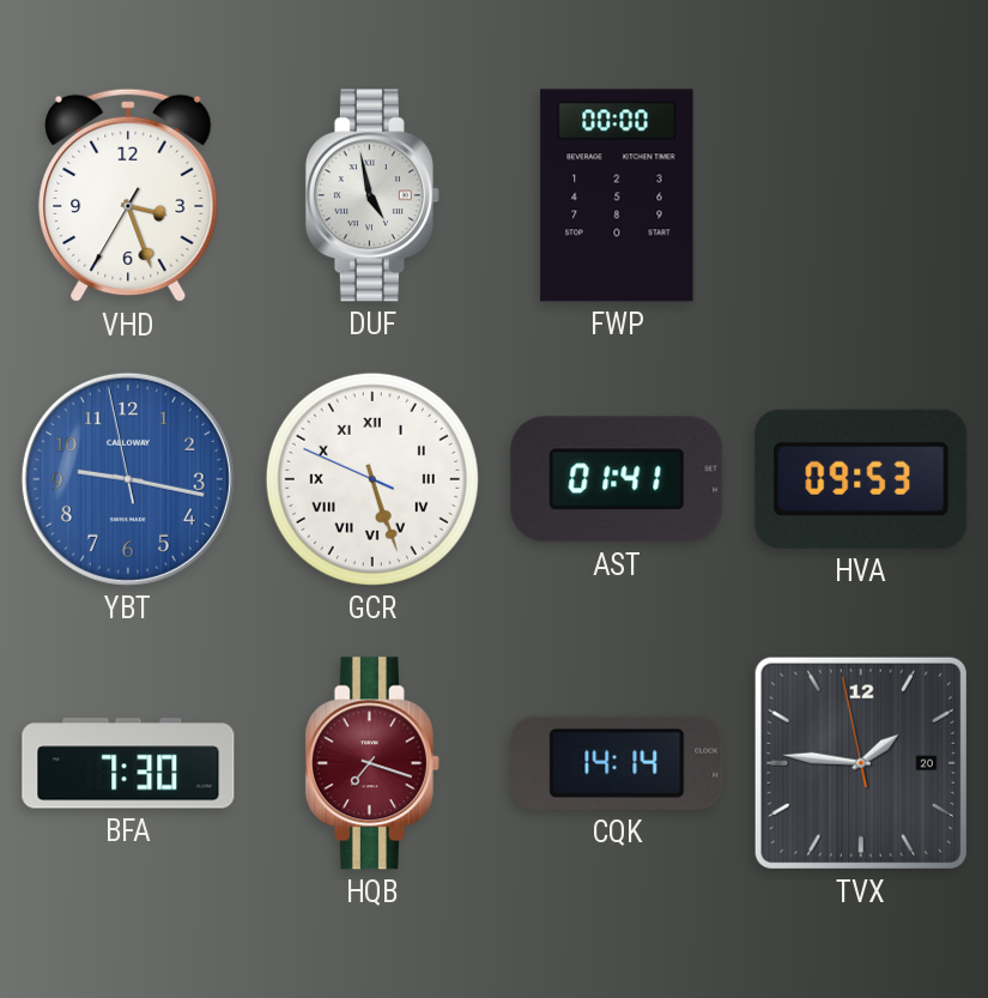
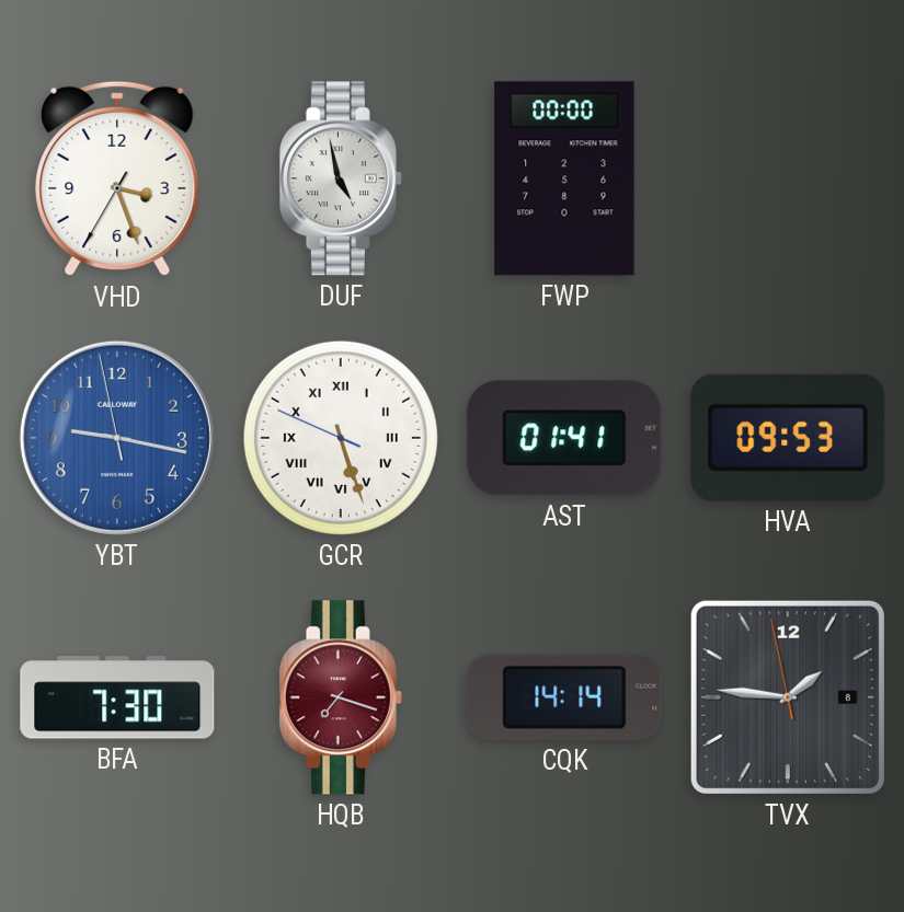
TVX date: 20 -> 8 (788, 697)
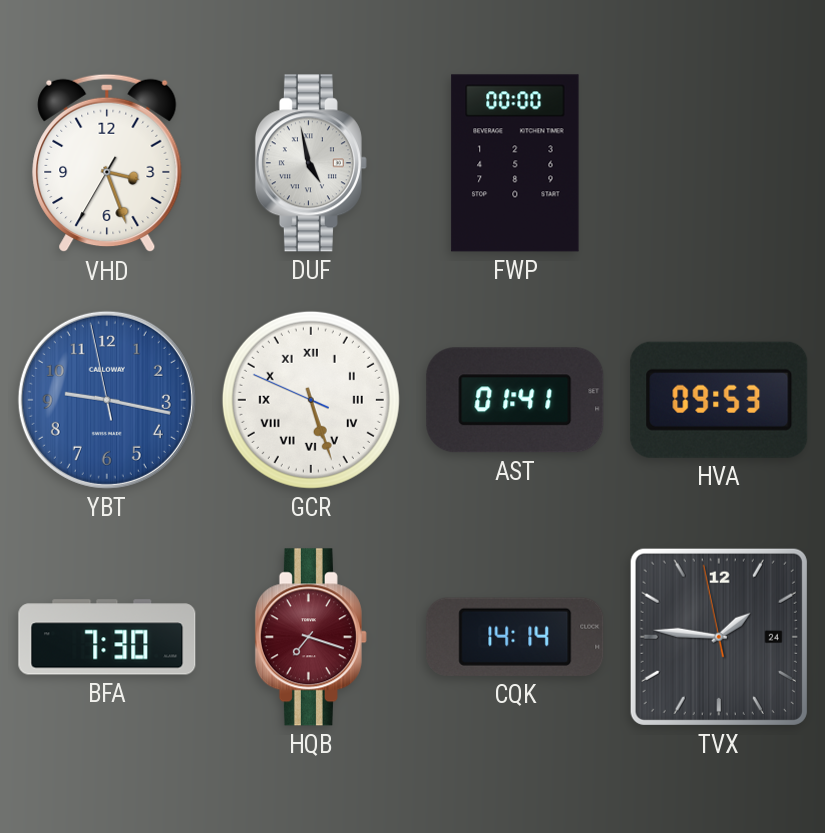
TVX date: 8 -> 24 (719, 637)
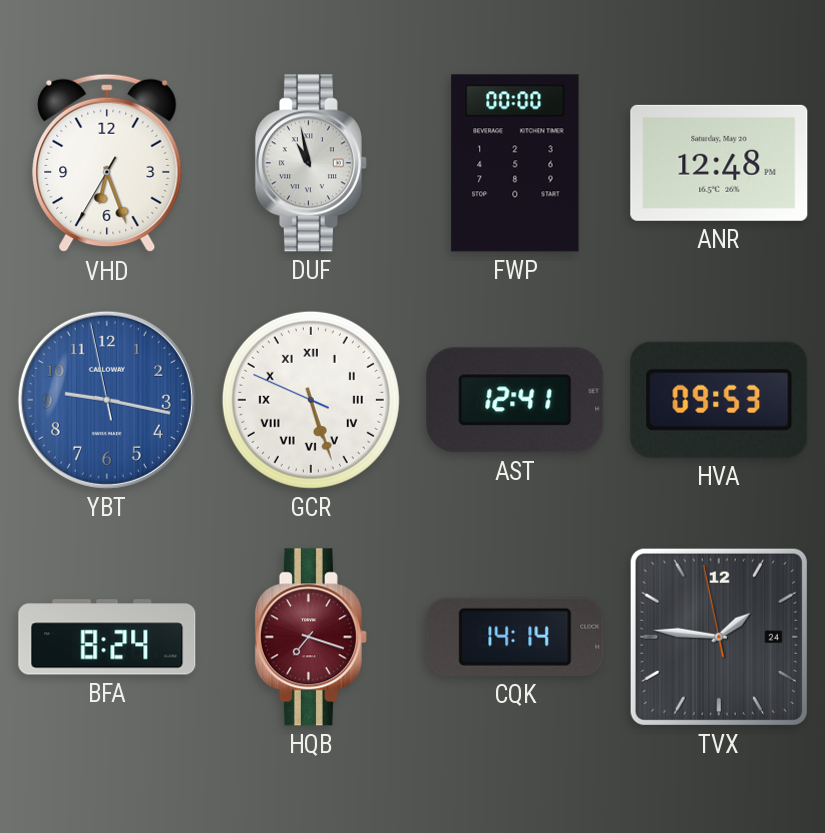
VHD: 3:26 -> 6:26 (107, 163)
DUF: 4:58 -> 10:58 (311, 163)
ANR: none -> 12:48 (719, 163)
AST: 01:41 -> 12:41 (515, 400)
BFA: 7:30 -> 8:24 (107, 637)
